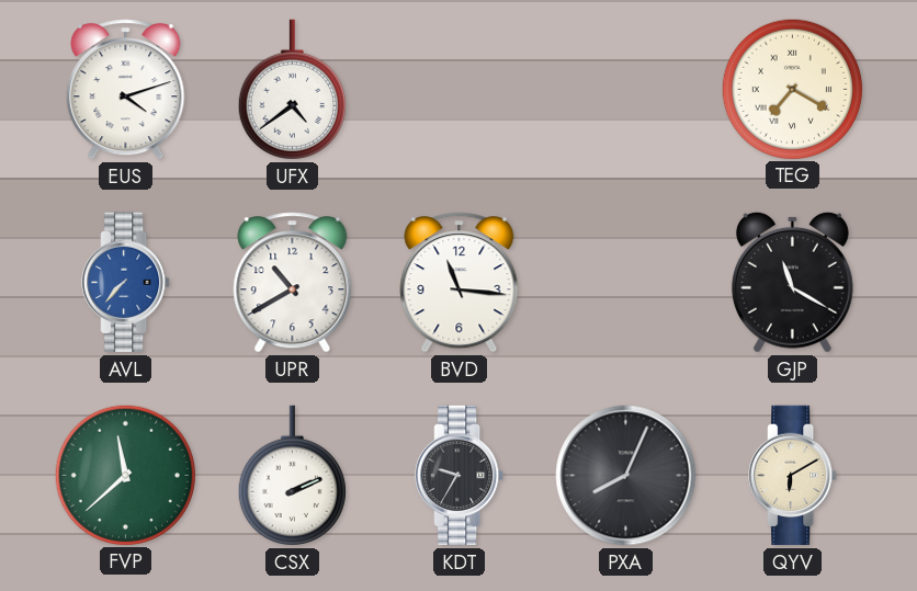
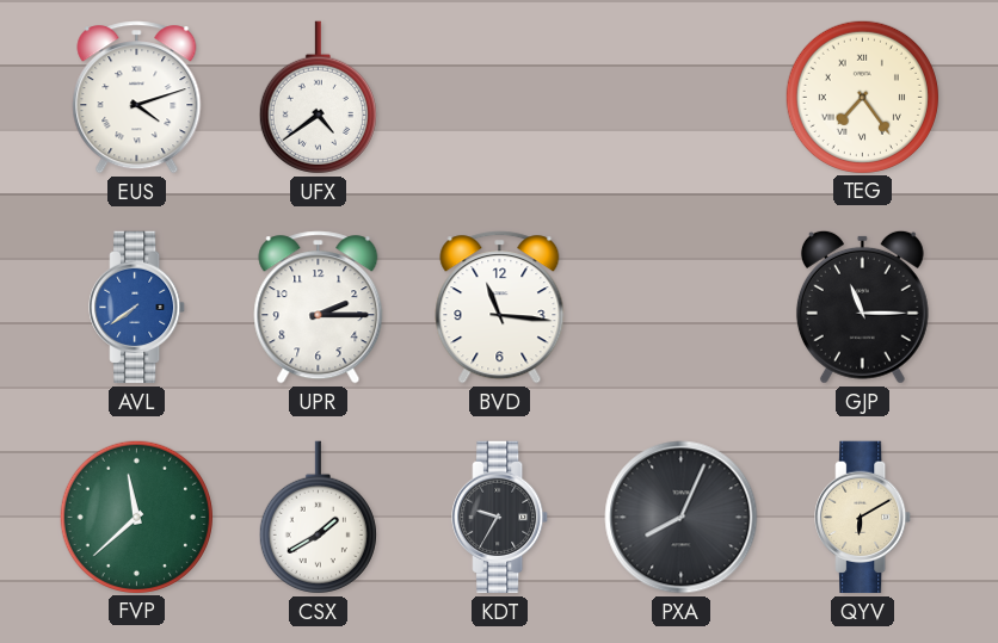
TEG: 7:20 -> 7:24 (862, 97)
AVL: 7:37 -> 7:39 (137, 308)
UPR: 10:40 -> 2:15 (319, 308)
GJP: 11:20 -> 11:15 (862, 307)
CSX: 2:11 -> 1:40 (318, 518)
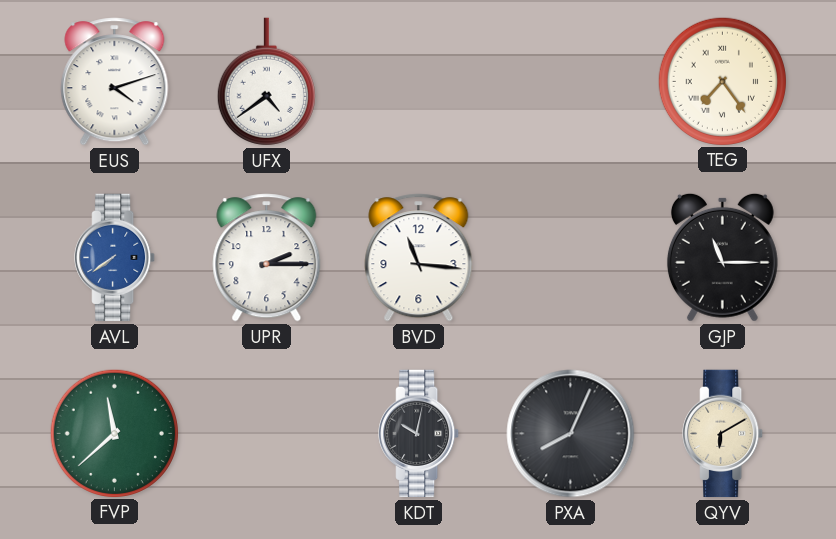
CSX: 1:40 -> none (318, 518)
KDT: 9:35 -> 10:02 (419, 434)
